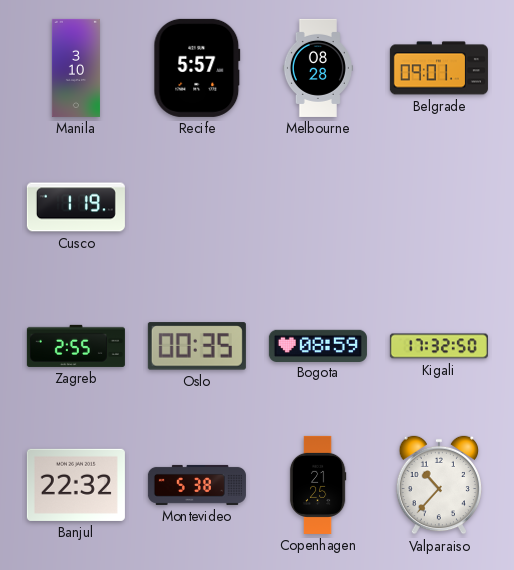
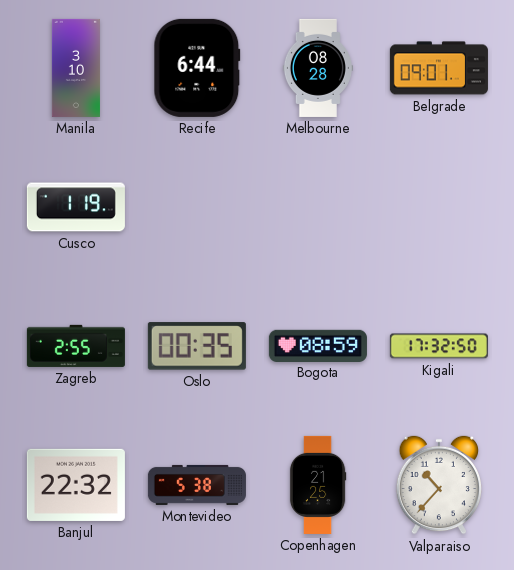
Recife: 5:57 -> 6:44 (197, 68)
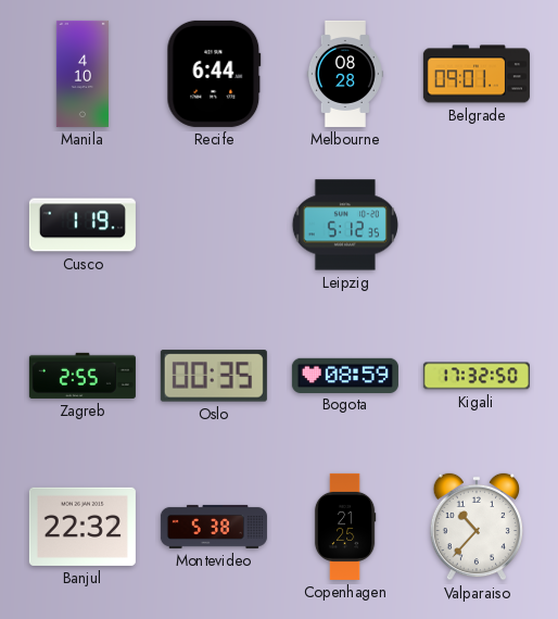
Manila: 3:10 -> 4:10 (83, 74)
Leipzig: none -> 5:12 (345, 225)
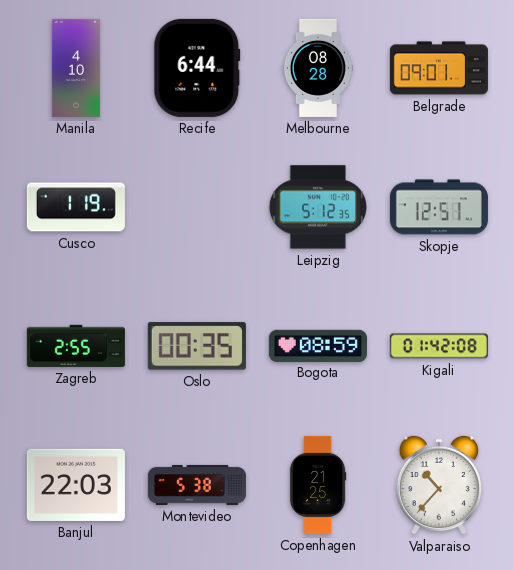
Skopje: none -> 12:51 (439, 207)
Kigali: 17:32 -> 01:42 (439, 346)
Banjul: 22:32 -> 22:03 (76, 485)
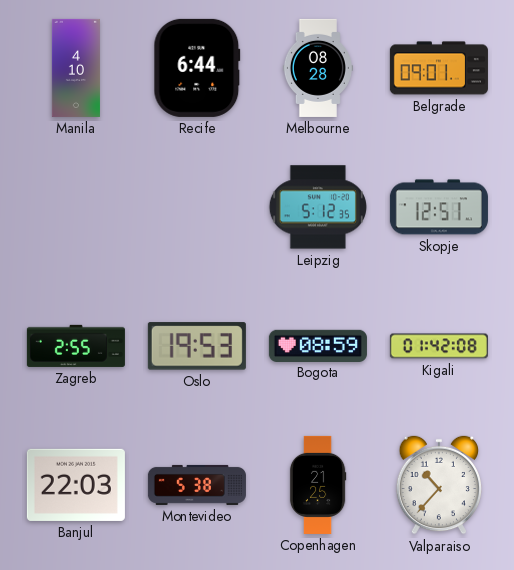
Cusco: 1:19 -> none (76, 207)
Oslo: 00:35 -> 19:53 (197, 346)
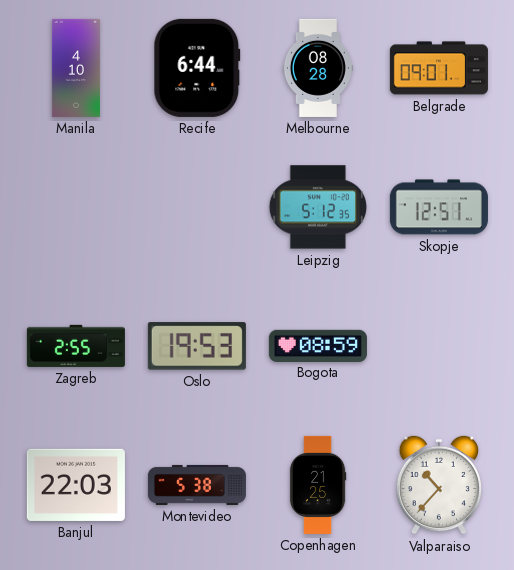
Kigali: 01:42 -> none (439, 346)
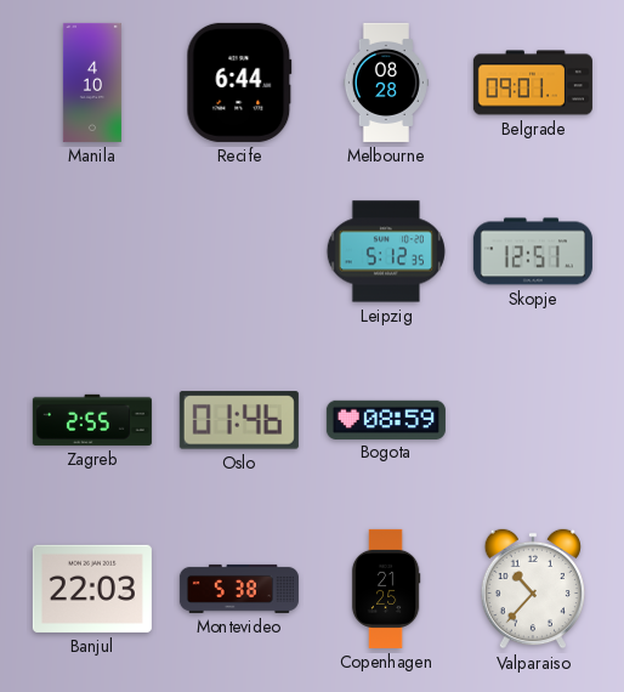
Oslo: 19:53 -> 01:46 (239, 420)
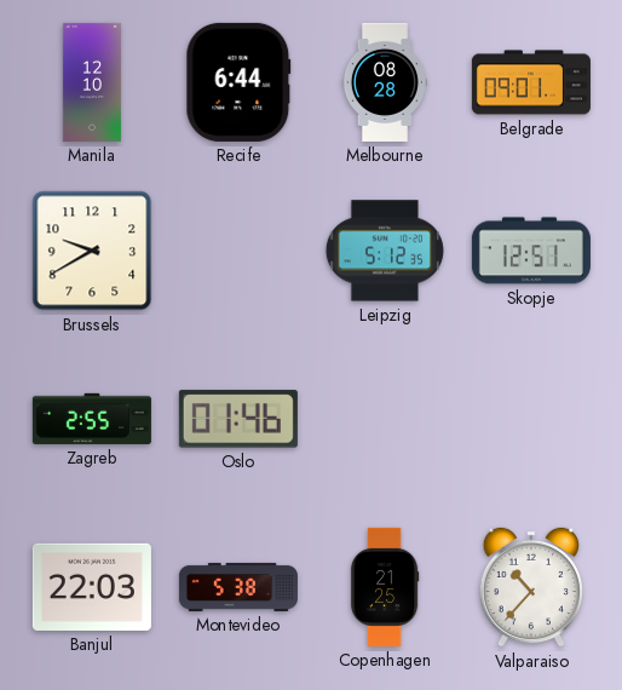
Manila: 4:10 -> 12:10 (92, 82)
Brussels: none -> 9:40 (92, 251)
Bogota: 08:59 -> none (386, 419)
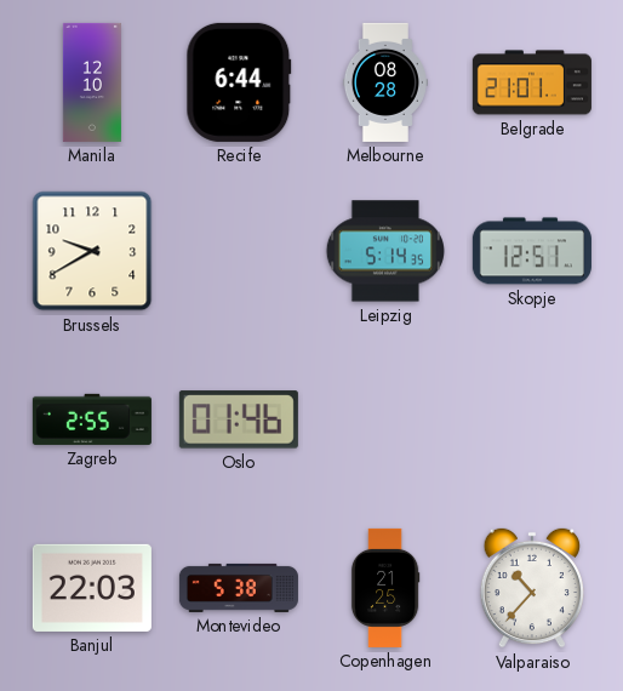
Belgrade: 09:01 -> 21:01 (532, 82)
Leipzig: 5:12 -> 5:14 (385, 251)
